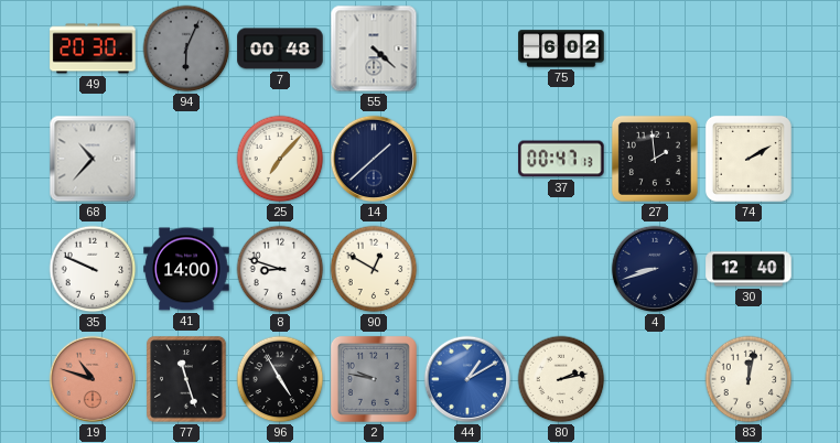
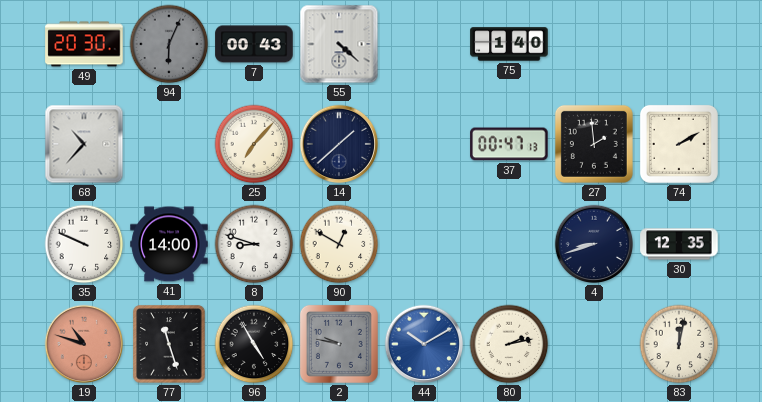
7: 00:48 -> 00:43 (254, 44)
75: 6:02 -> 1:40 (509, 44)
30: 12:40 -> 12:35 (679, 244)
44: 1:10 -> 10:10 (424, 344)
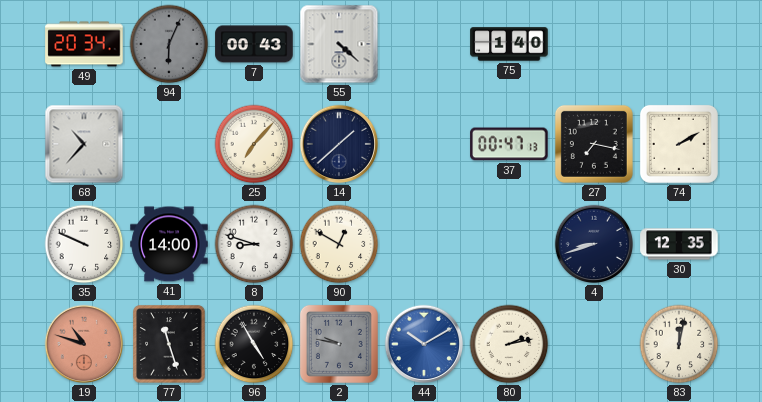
49: 20:30 -> 20:34 (84, 44)
27: 1:59 -> 7:17 (594, 144)
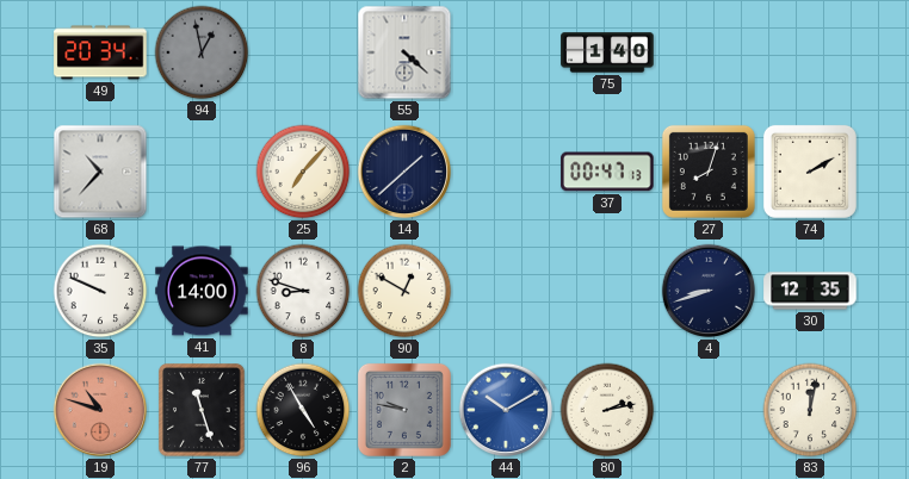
94: 6:04 -> 12:58 (202, 52)
7: 00:43 -> none (254, 44)
27: 7:17 -> 8:03 (709, 172)
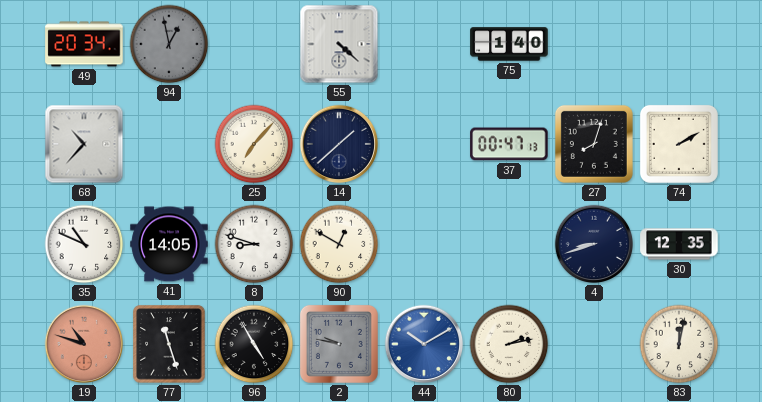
35: 9:49 -> 10:49 (84, 244)
41: 14:00 -> 14:05 (169, 244)
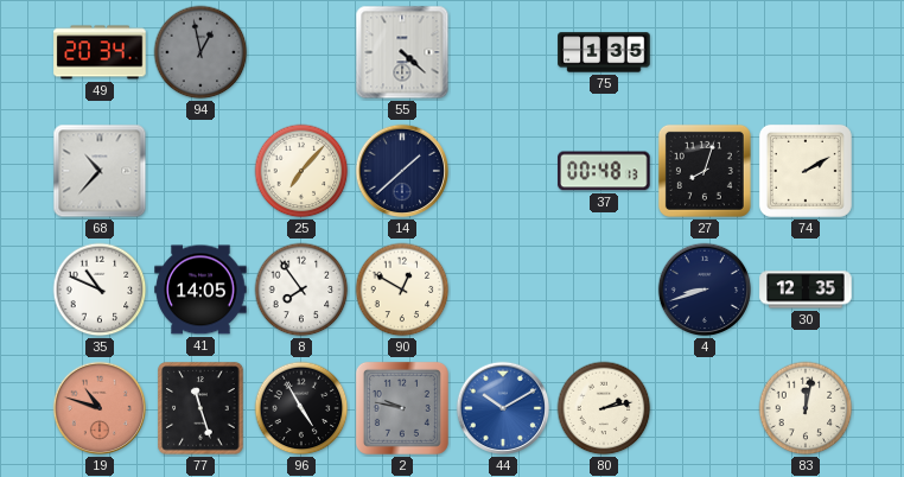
75: 1:40 -> 1:35 (604, 52)
37: 00:47 -> 00:48 (604, 171)
8: 8:48 -> 7:54 (301, 290)
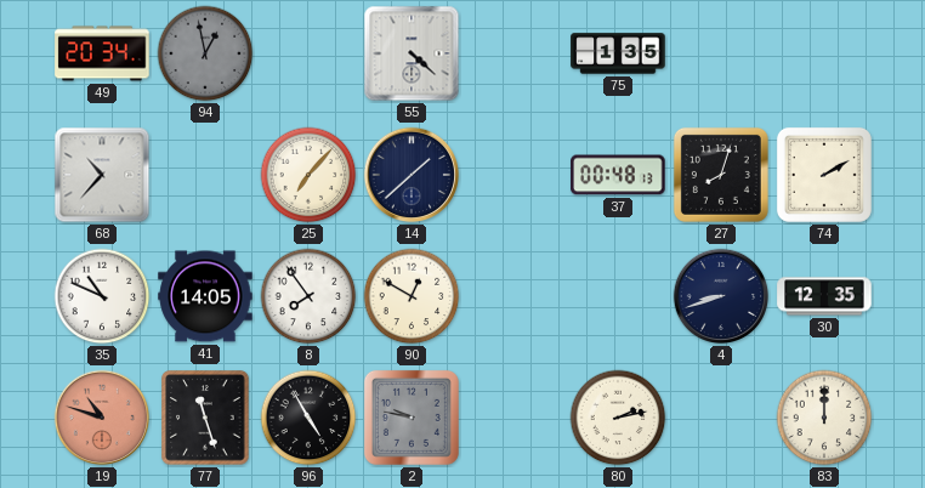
44: 10:10 -> none (503, 408)
83: 12:02 -> 12:00 (824, 418)
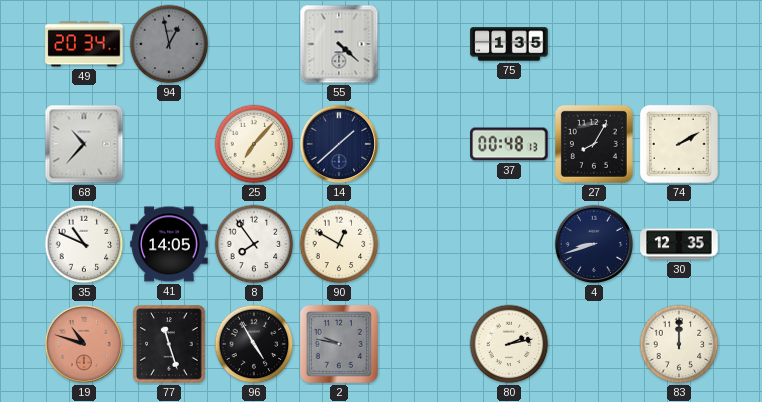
27: 8:03 -> 8:05 (594, 144)
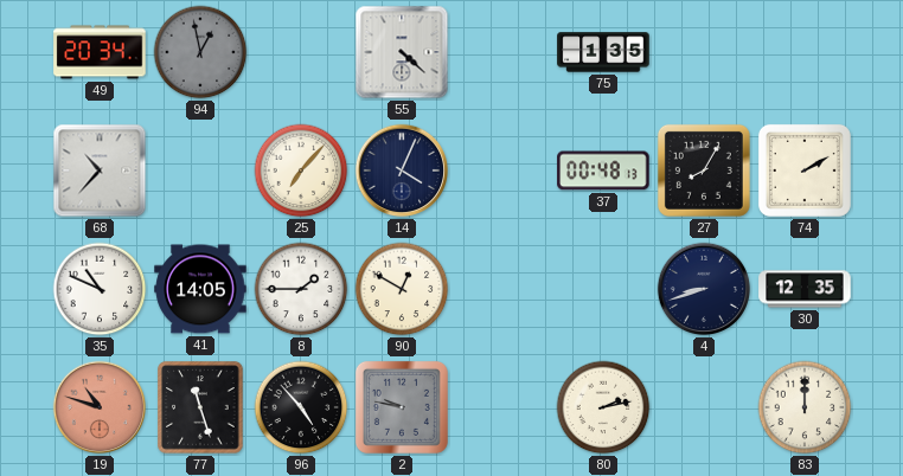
14: 1:38 -> 4:04 (402, 171)
8: 7:54 -> 1:45 (301, 289)
96: 4:55 -> 4:53 (301, 407)
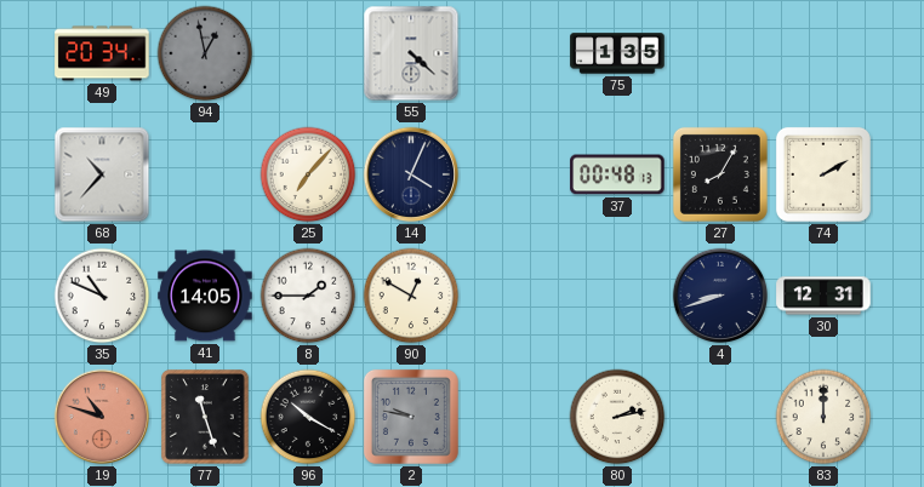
30: 12:35 -> 12:31 (823, 296)
96: 4:53 -> 10:20 (308, 417)
